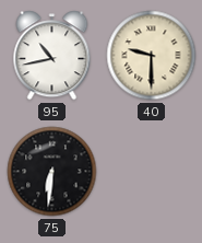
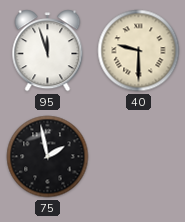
95: 10:43 -> 11:57 (48, 51)
75: 6:31 -> 1:58 (48, 157)
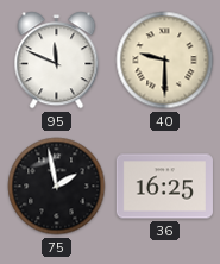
95: 11:57 -> 11:49 (57, 61)
36: none -> 16:25 (164, 187)
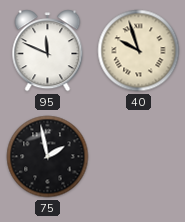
40: 9:30 -> 9:57 (139, 51)
36: 16:25 -> none (164, 187)
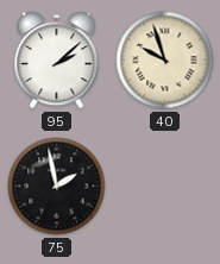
95: 11:49 -> 2:08 (57, 61)
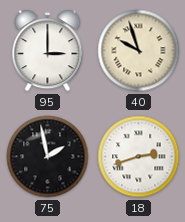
95: 2:08 -> 3:00 (48, 51)
18: none -> 2:42 (139, 157)
